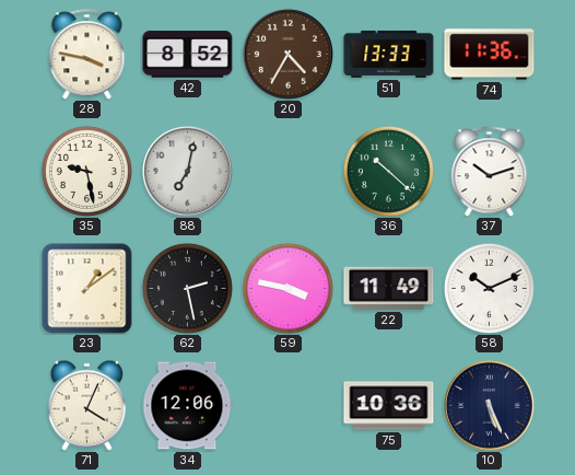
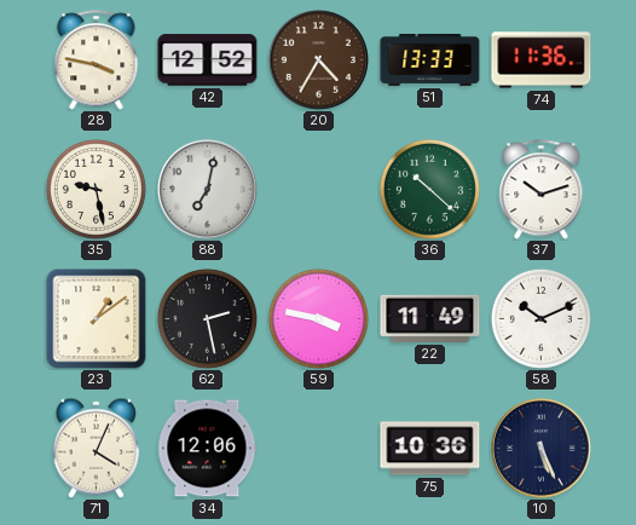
42: 8:52 -> 12:52 (208, 60)
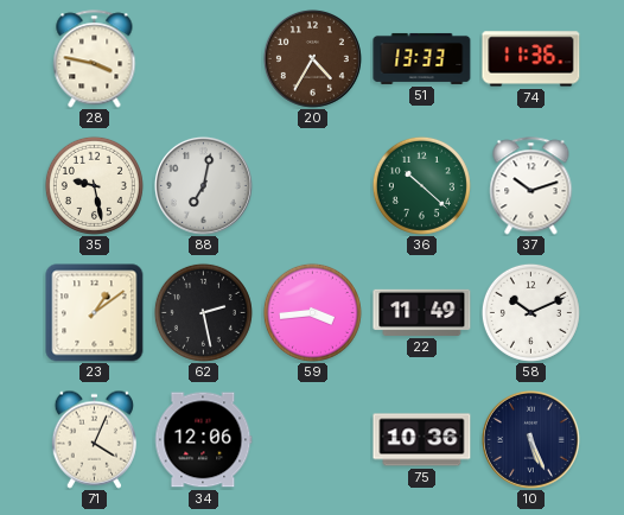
42: 12:52 -> none (208, 60)
59: 3:47 -> 3:44 (312, 312)
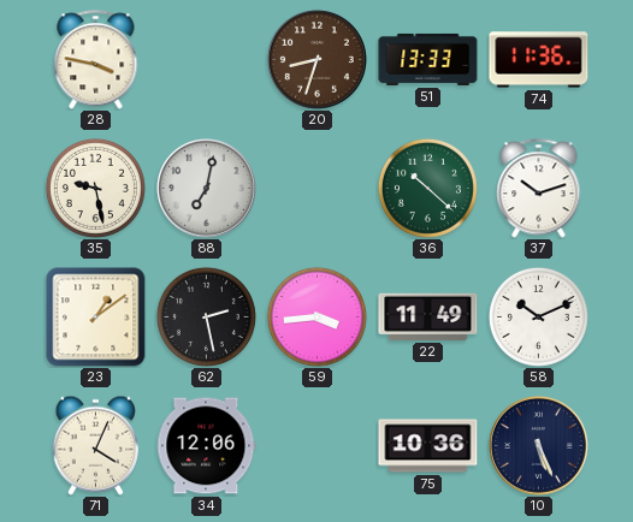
20: 4:35 -> 8:33 (316, 59)
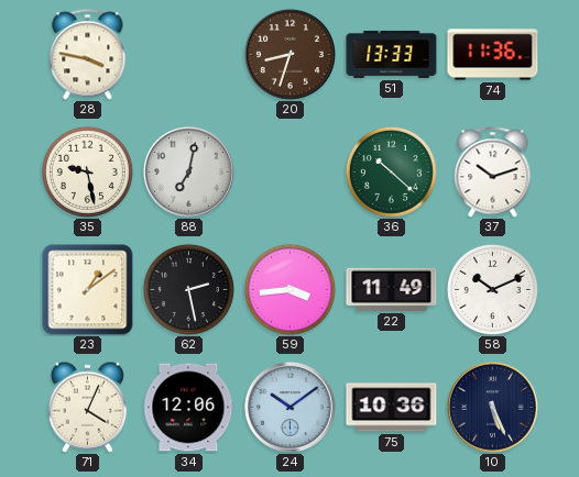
24: none -> 10:09 (289, 407)
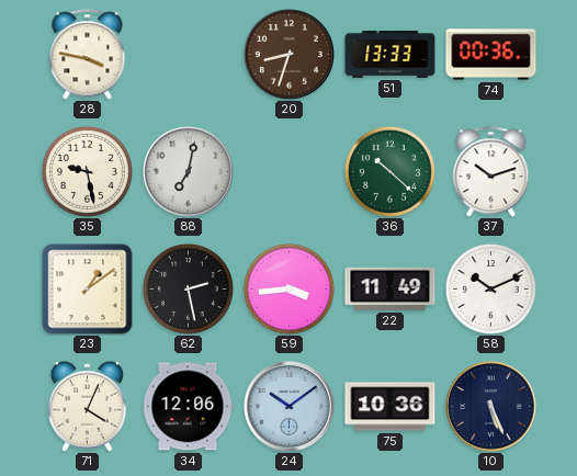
74: 11:36 -> 00:36 (491, 55)
